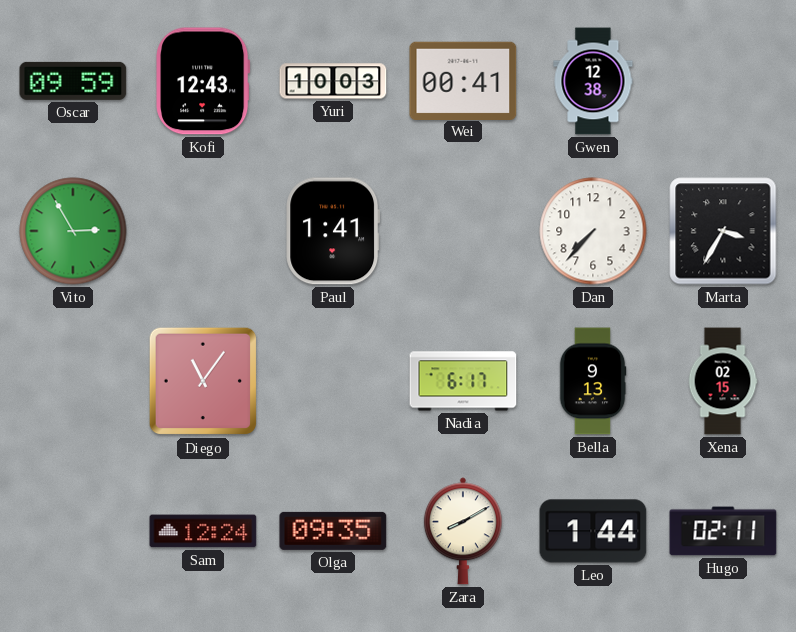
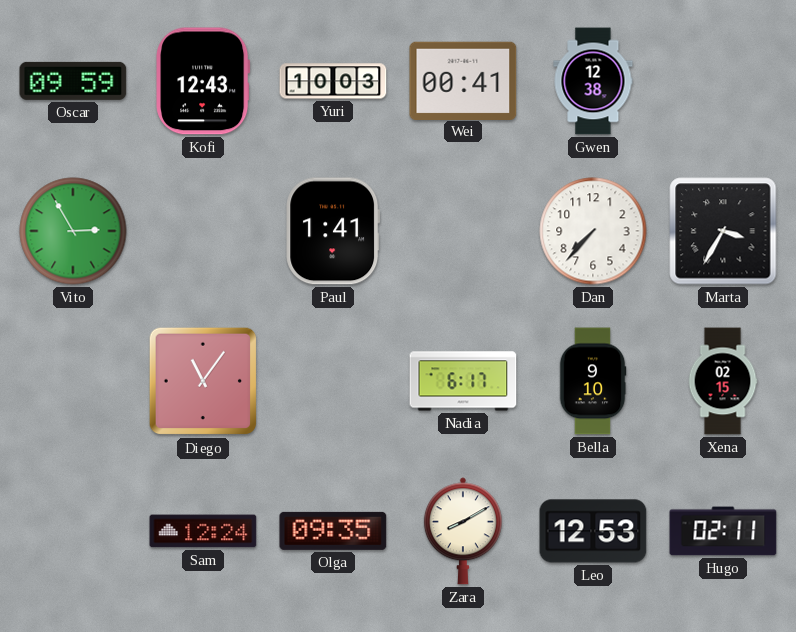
Bella: 9:13 -> 9:10 (593, 381)
Leo: 1:44 -> 12:53 (593, 531)
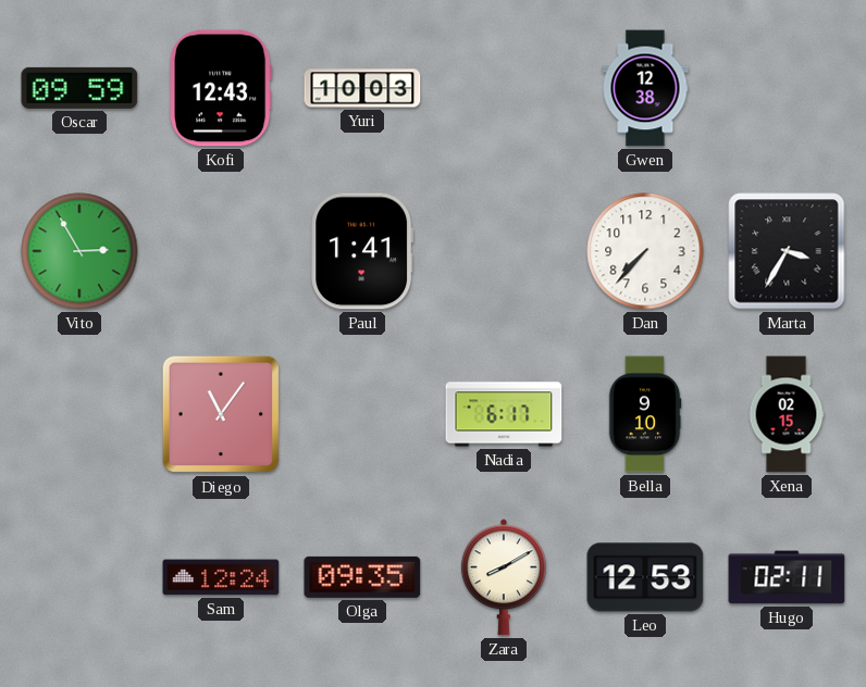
Wei: 00:41 -> none (463, 80)
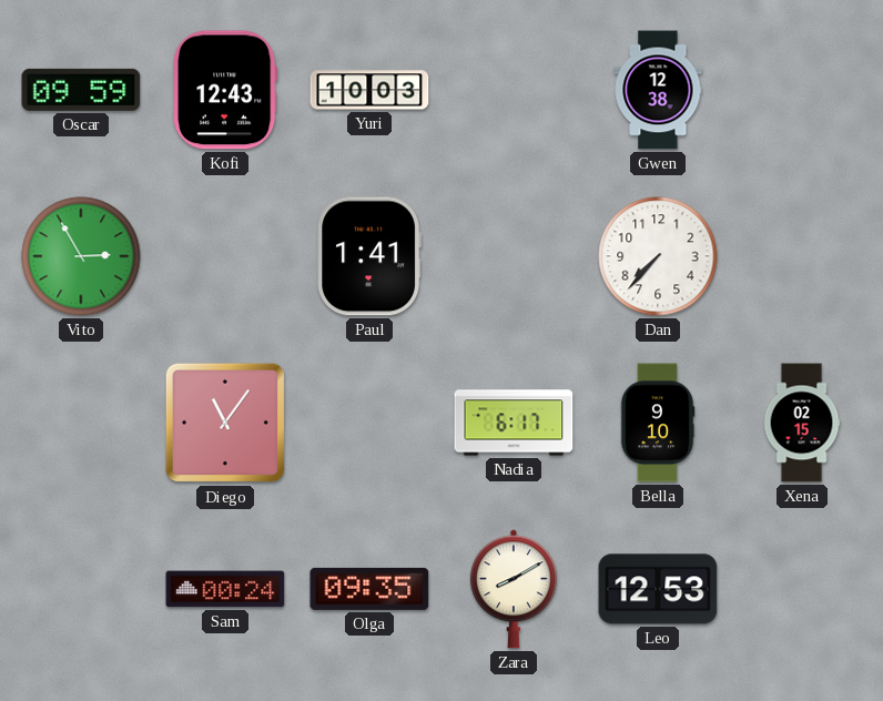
Marta: 3:35 -> none (787, 251)
Sam: 12:24 -> 00:24 (225, 589)
Hugo: 02:11 -> none (787, 577)
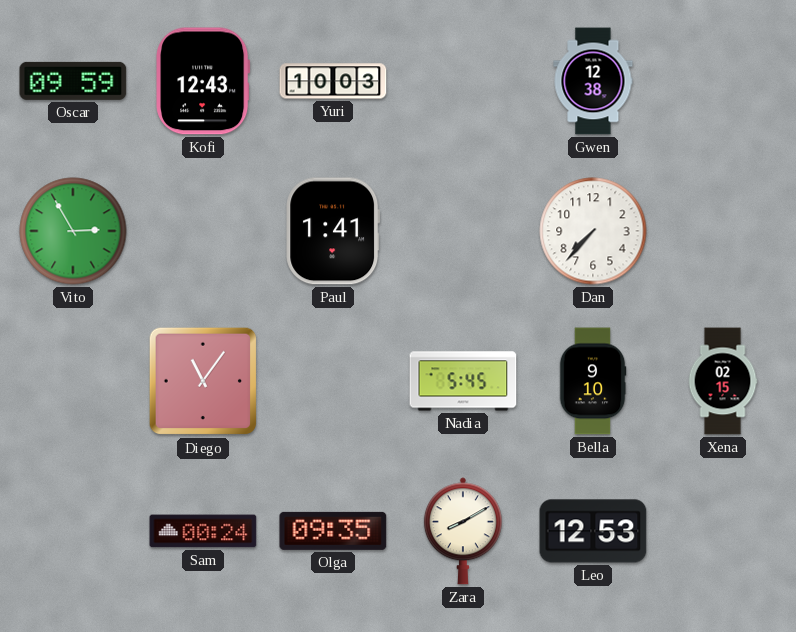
Nadia: 6:17 -> 5:45 (463, 381)
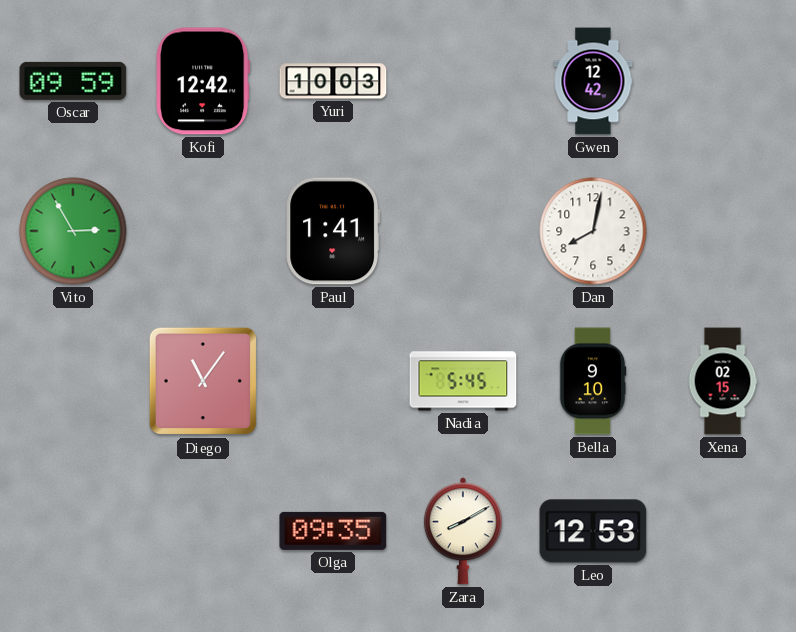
Kofi: 12:43 -> 12:42 (203, 81)
Gwen: 12:38 -> 12:42 (593, 81)
Dan: 7:37 -> 8:02 (593, 231)
Sam: 00:24 -> none (203, 531)
